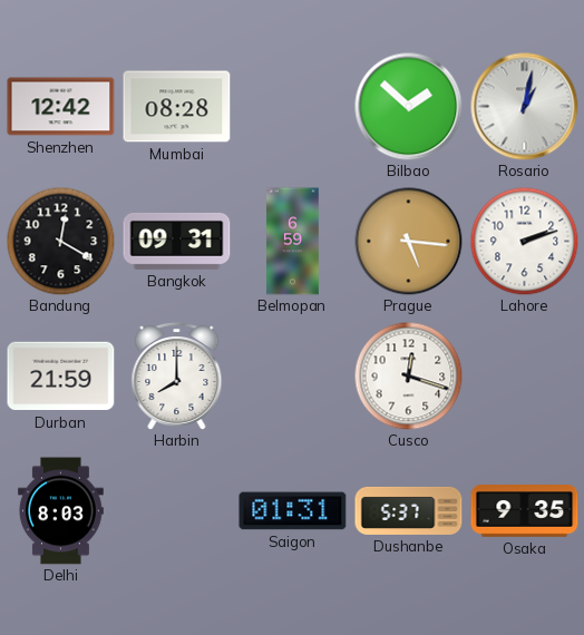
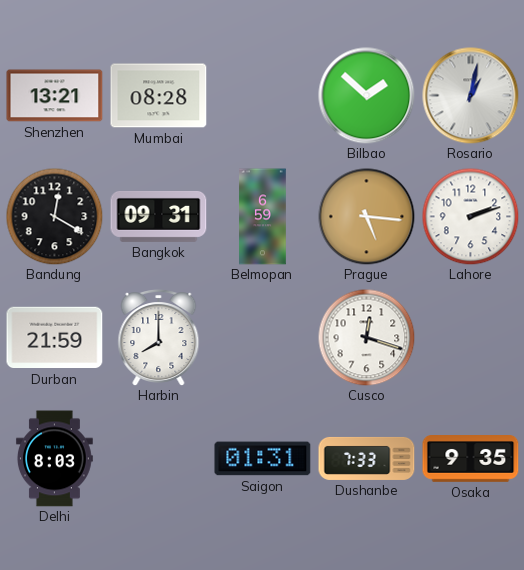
Shenzhen: 12:42 -> 13:21 (55, 96)
Dushanbe: 5:37 -> 7:33 (367, 458)
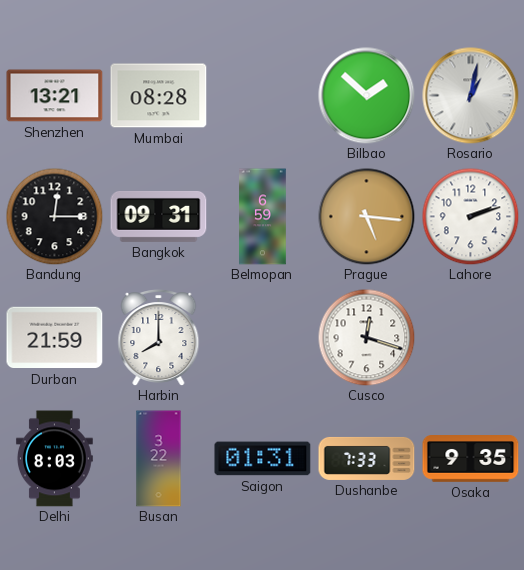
Bandung: 12:20 -> 12:15 (54, 216)
Busan: none -> 3:22 (159, 459)
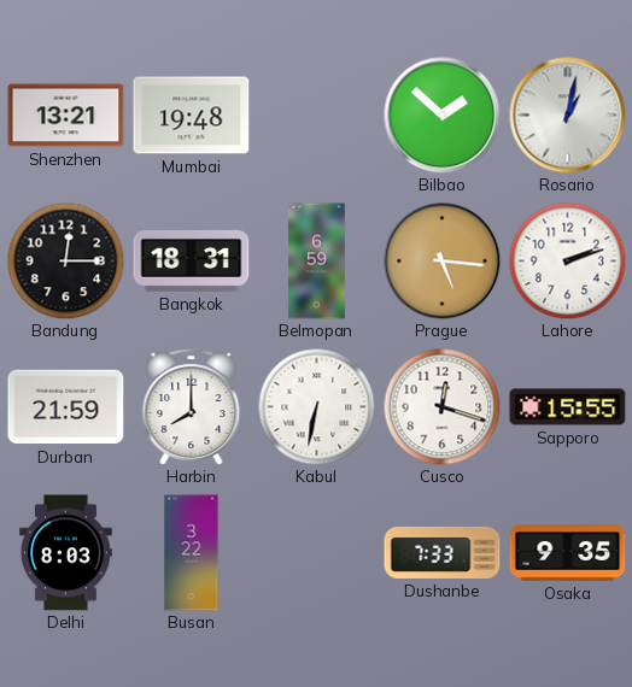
Mumbai: 08:28 -> 19:48 (192, 116)
Bangkok: 09:31 -> 18:31 (192, 260)
Kabul: none -> 6:32 (316, 406)
Sapporo: none -> 15:55 (568, 407)
Saigon: 01:31 -> none (263, 459)
